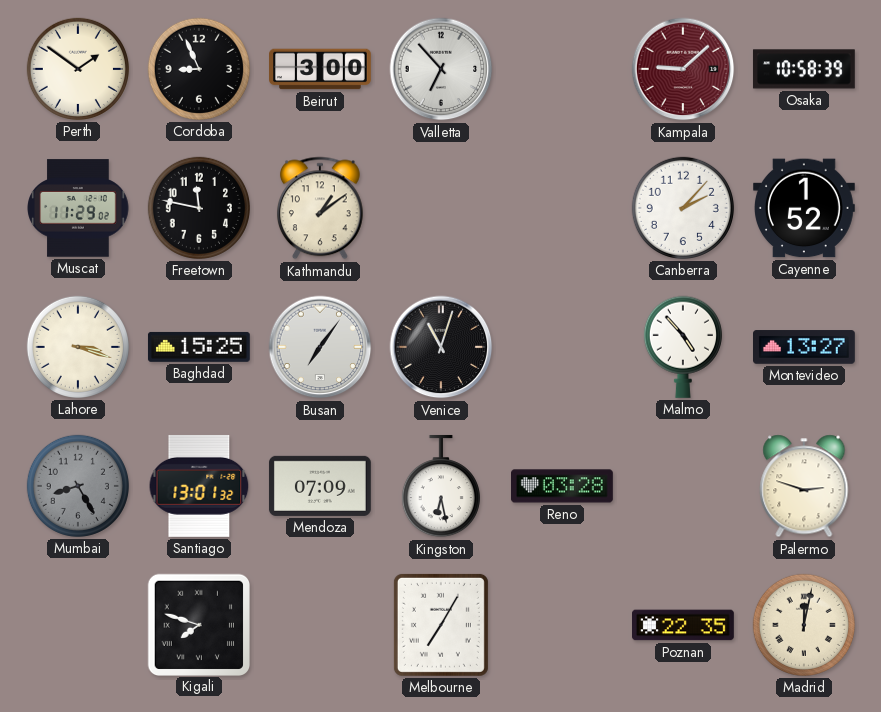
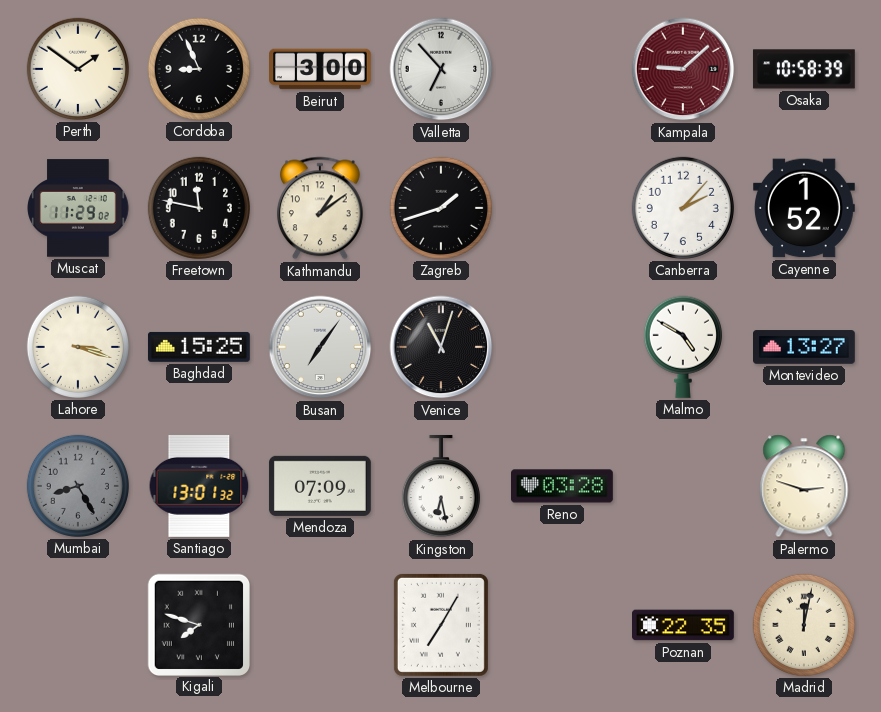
Zagreb: none -> 1:42 (441, 208)
Malmo: 4:53 -> 4:50 (683, 347)
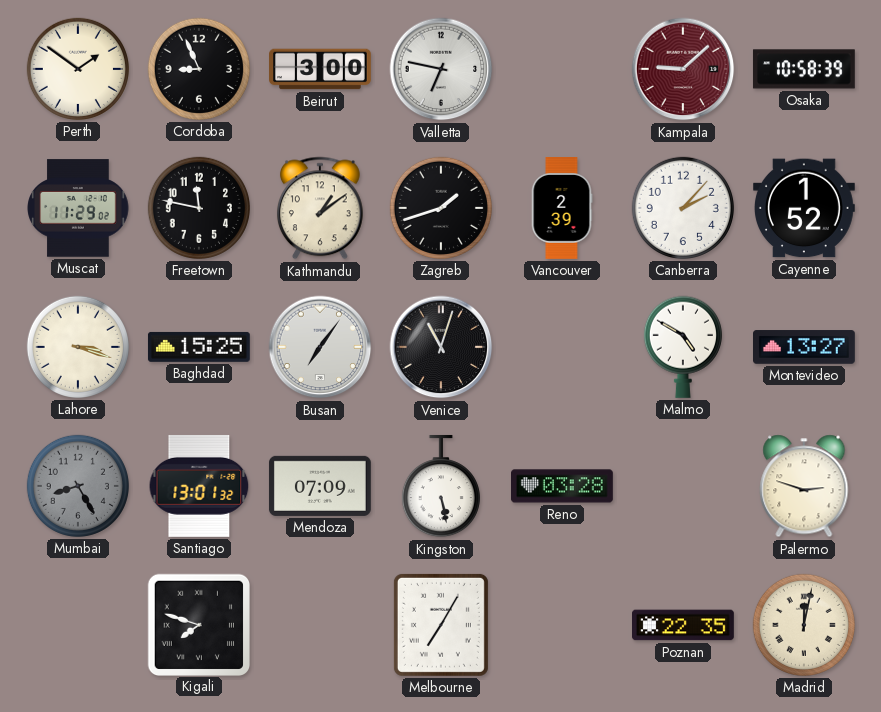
Valletta: 6:53 -> 6:47 (441, 69)
Vancouver: none -> 2:39 (562, 209)
Kingston: 6:28 -> 5:28 (441, 486)
